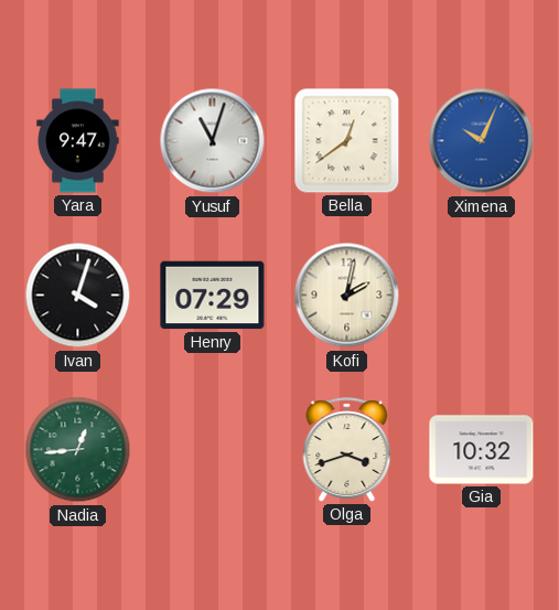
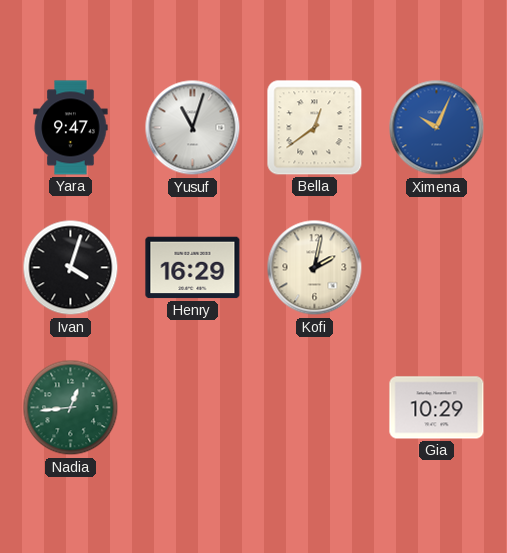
Henry: 07:29 -> 16:29 (193, 268)
Olga: 3:42 -> none (347, 450)
Gia: 10:32 -> 10:29 (437, 408)
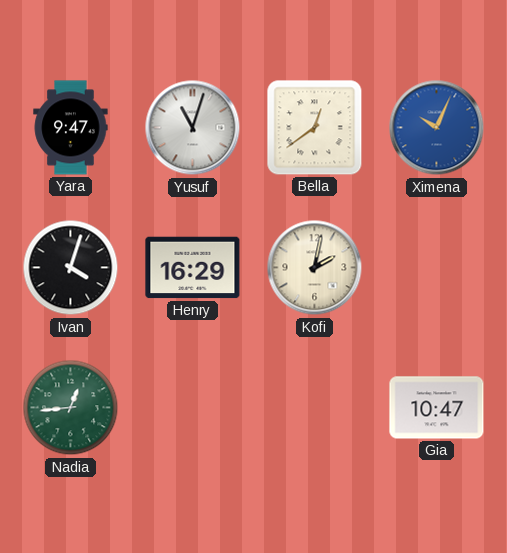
Gia: 10:29 -> 10:47 (437, 408)
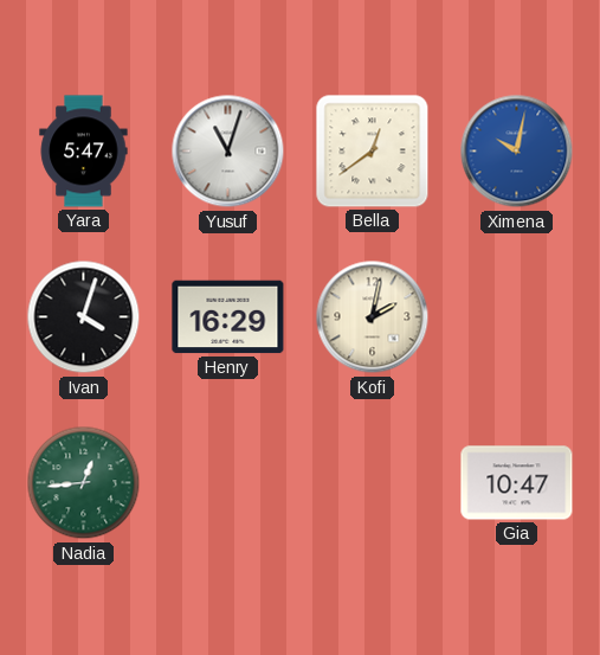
Yara: 9:47 -> 5:47 (84, 152)
Ximena: 10:04 -> 10:02 (517, 152)
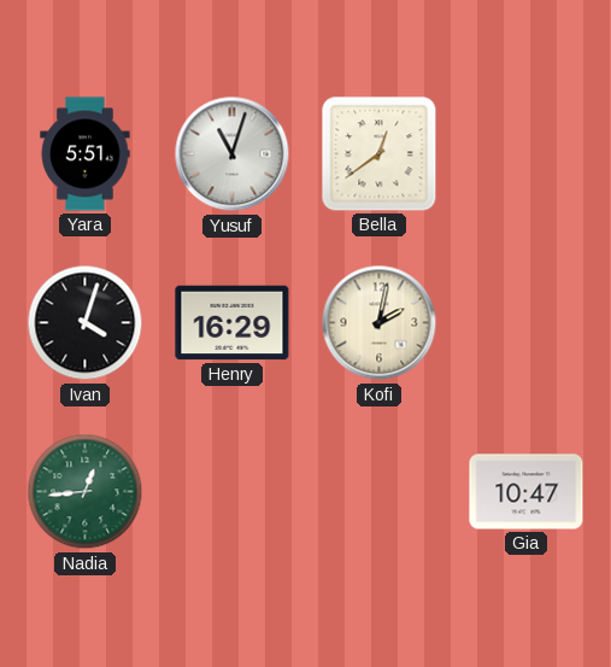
Yara: 5:47 -> 5:51 (86, 154)
Ximena: 10:02 -> none (517, 152)
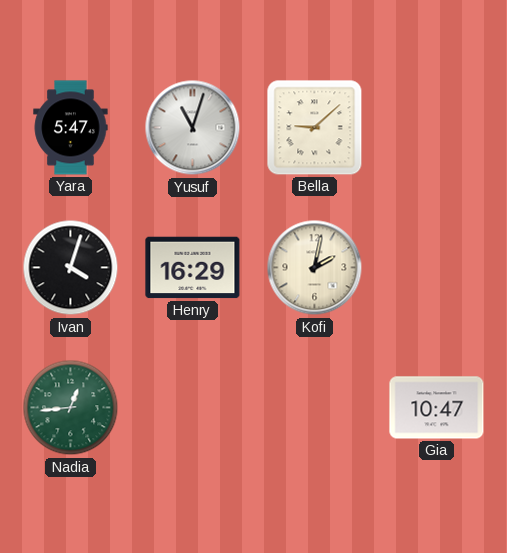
Yara: 5:51 -> 5:47 (71, 128)
Bella: 12:39 -> 9:08 (315, 128)
